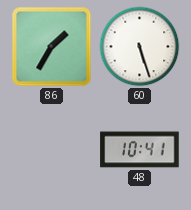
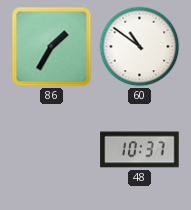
60: 5:27 -> 10:51 (140, 47)
48: 10:41 -> 10:37 (140, 150)
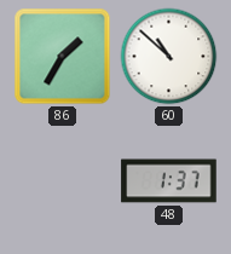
60: 10:51 -> 10:52 (169, 57)
48: 10:37 -> 1:37 (169, 181)
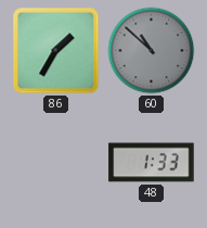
60 dial: white -> grey (152, 51)
48: 1:37 -> 1:33 (152, 163)
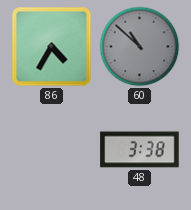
86: 1:35 -> 4:35 (52, 47)
48: 1:33 -> 3:38 (140, 150)
